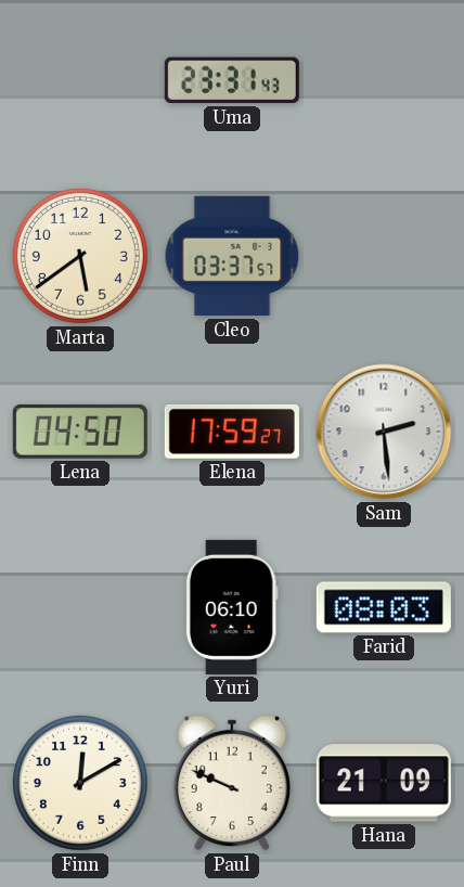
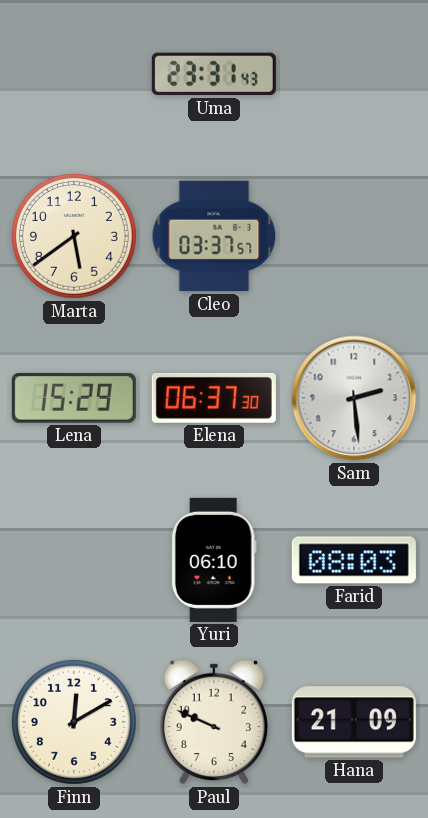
Lena: 04:50 -> 15:29 (74, 398)
Elena: 17:59 -> 06:37 (214, 398)
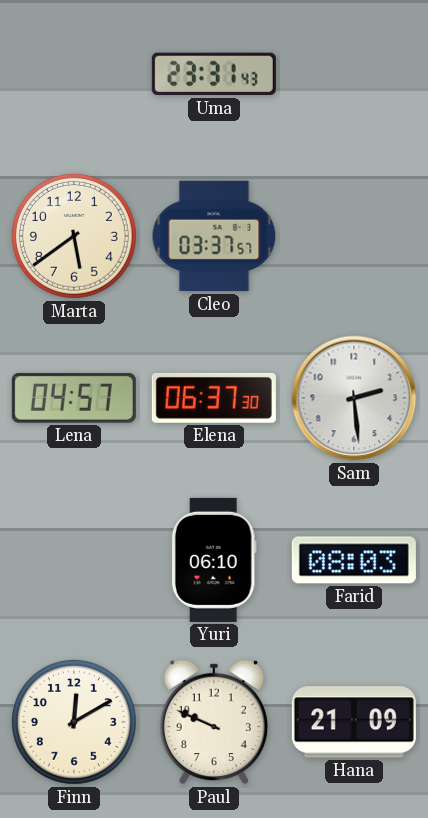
Lena: 15:29 -> 04:57 (74, 398)
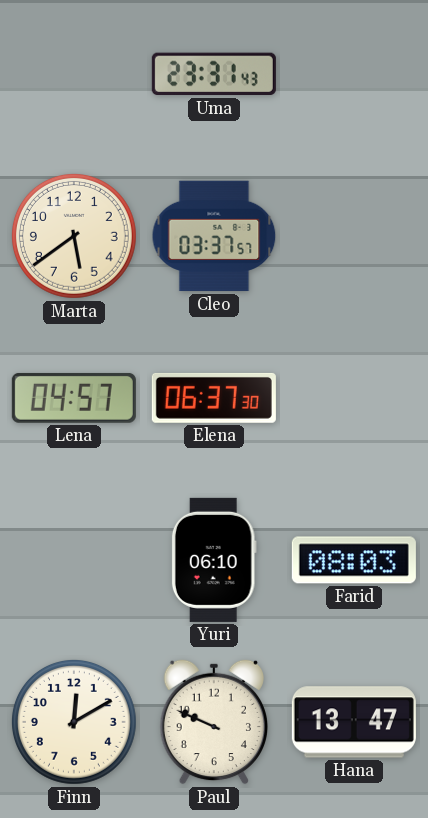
Sam: 2:29 -> none (354, 398)
Hana: 21:09 -> 13:47 (354, 722)
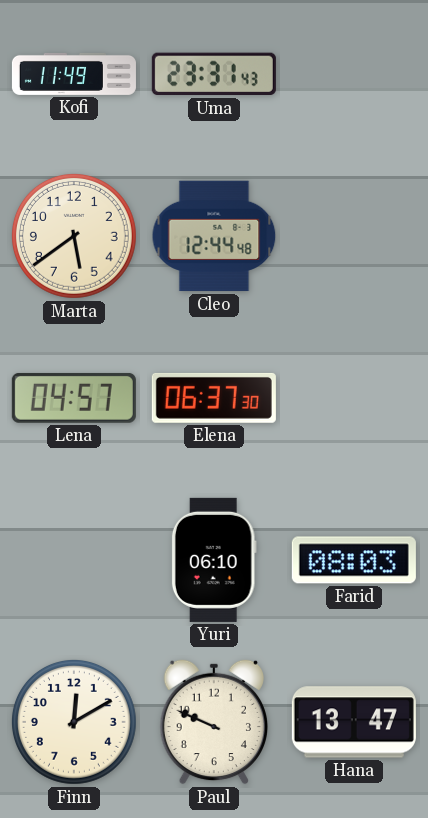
Kofi: none -> 11:49 (74, 74)
Cleo: 03:37 -> 12:44 (214, 236)
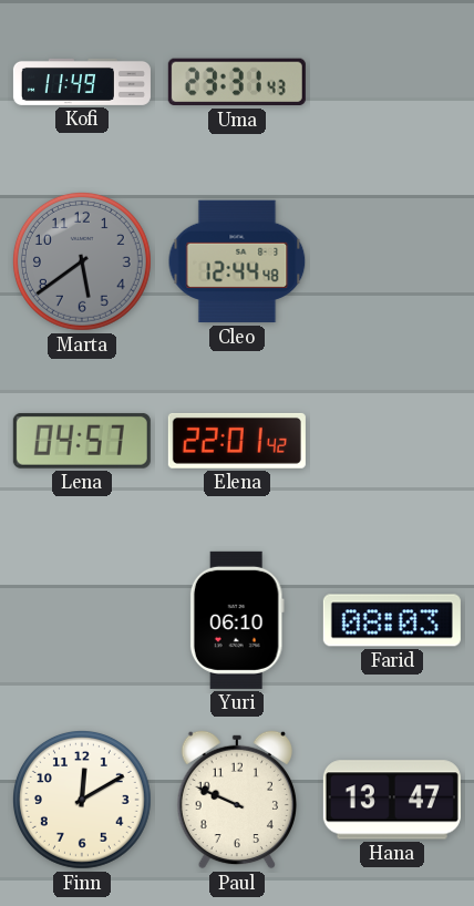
Marta dial: cream -> grey (82, 261)
Elena: 06:37 -> 22:01 (237, 441)
